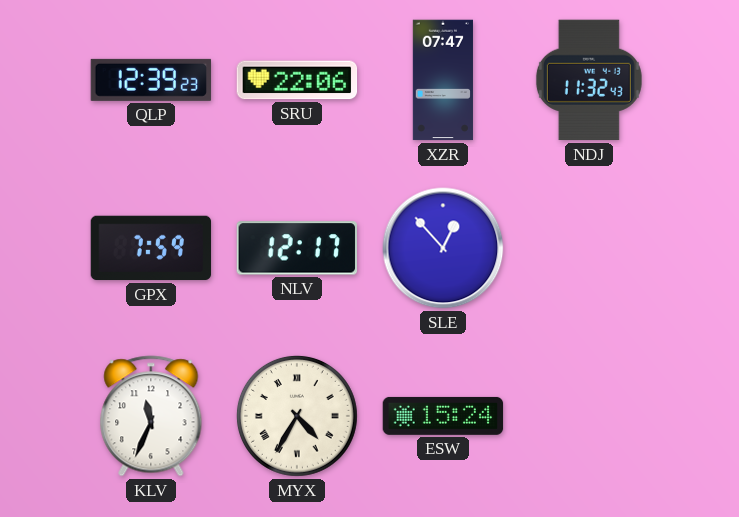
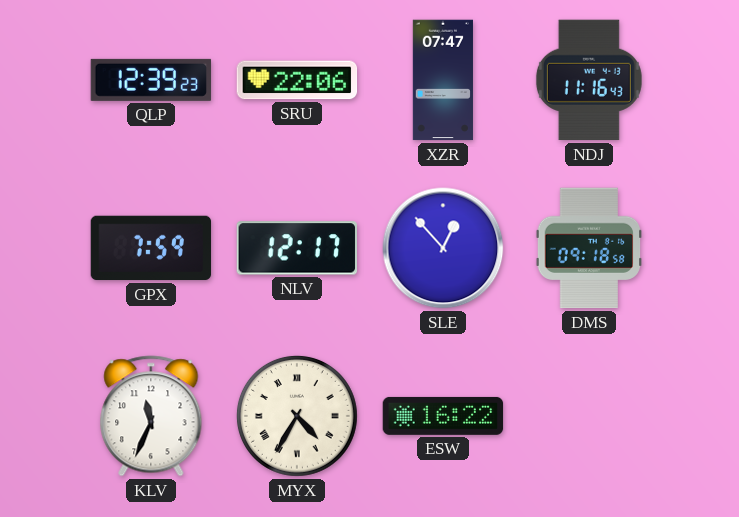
NDJ: 11:32 -> 11:16 (589, 80)
DMS: none -> 09:18 (588, 248)
ESW: 15:24 -> 16:22 (443, 416)
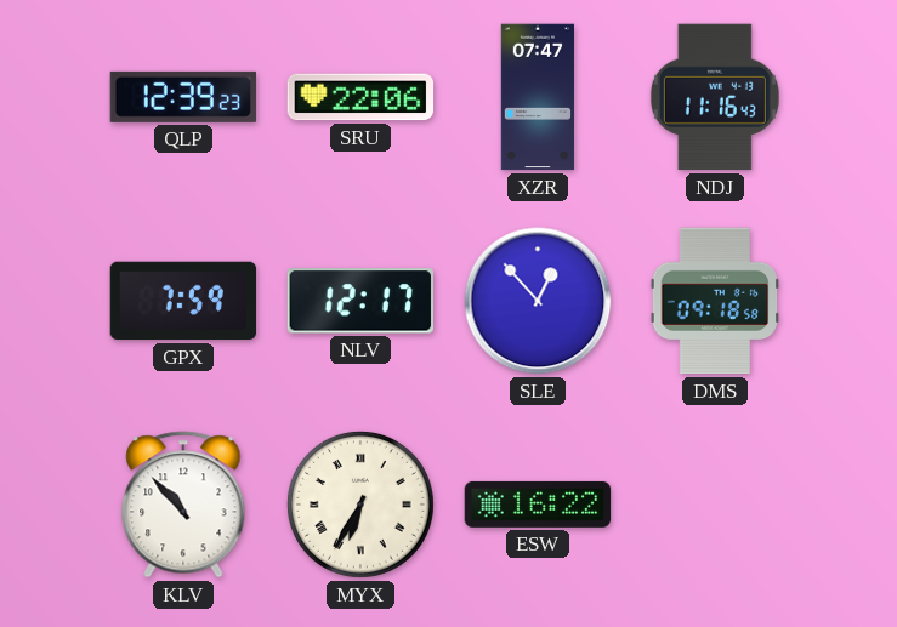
KLV: 11:34 -> 10:53 (183, 505)
MYX: 4:35 -> 6:35 (360, 505)
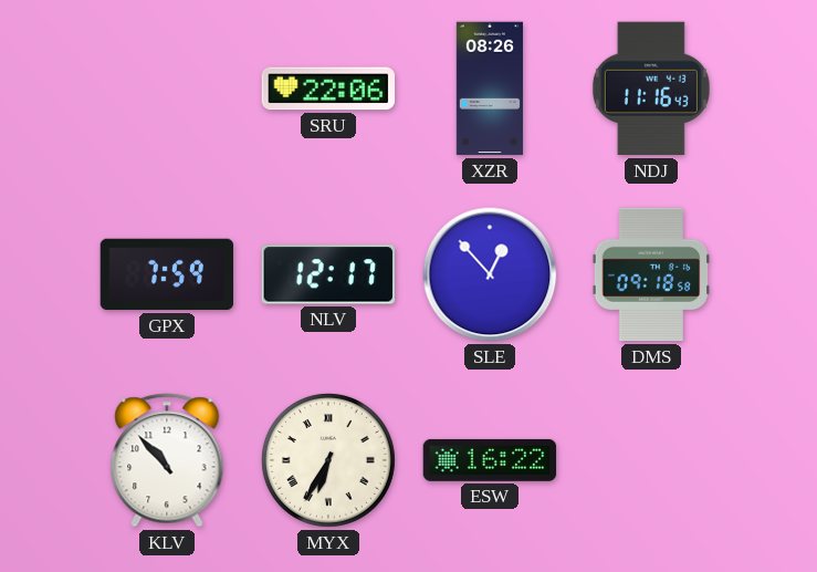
QLP: 12:39 -> none (183, 97)
XZR: 07:47 -> 08:26 (489, 89)
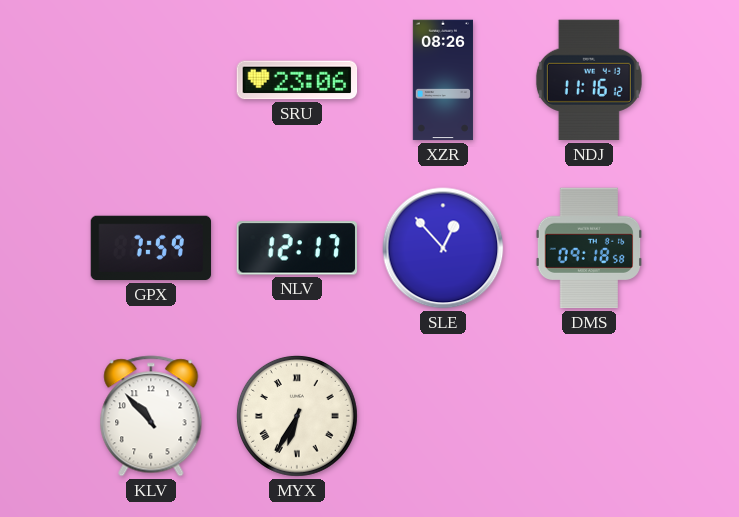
SRU: 22:06 -> 23:06 (297, 80)
NDJ: 11:16:43 -> 11:16:12 (589, 80)
ESW: 16:22 -> none (490, 460)
